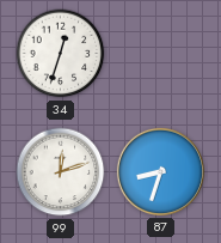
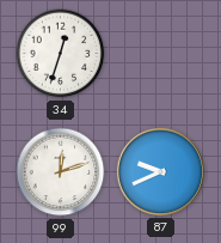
87: 8:33 -> 9:41 (160, 171)
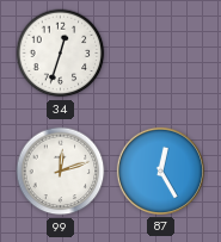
87: 9:41 -> 12:25 (160, 170)
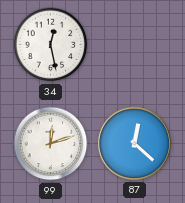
34: 12:33 -> 12:28 (51, 45)
87: 12:25 -> 12:22 (134, 143)
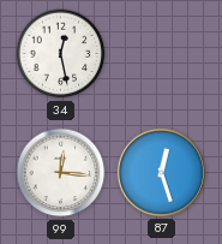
99: 12:12 -> 12:16 (61, 173)
87: 12:22 -> 12:27 (161, 172)
